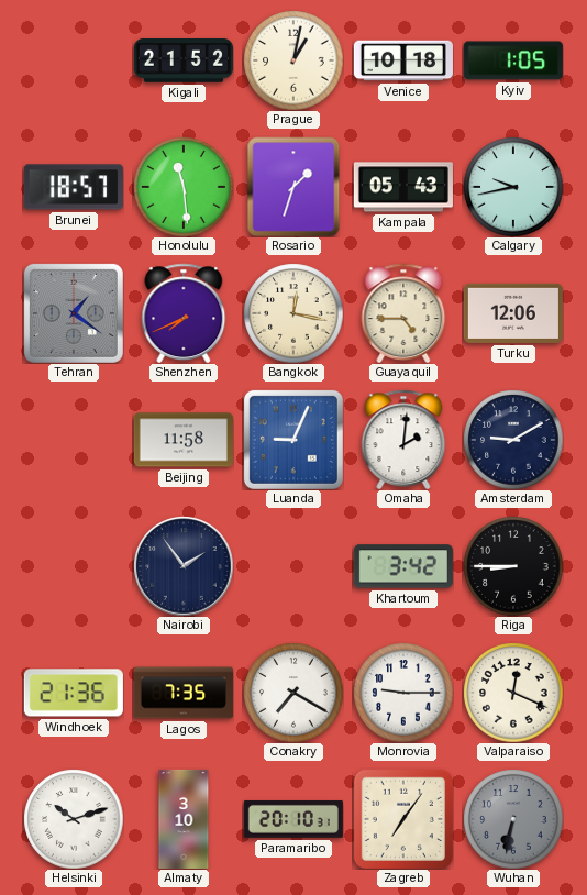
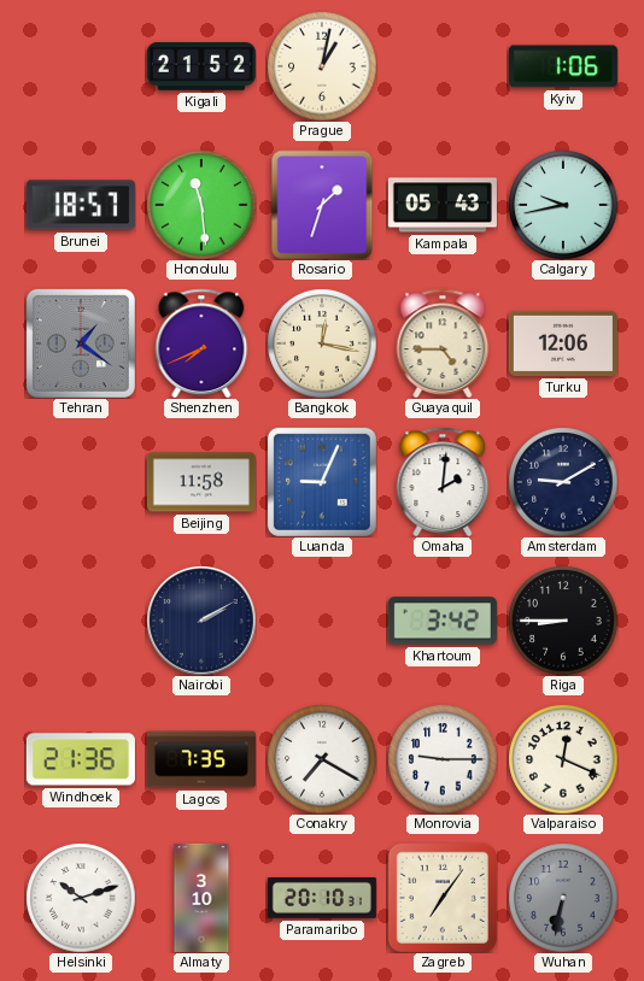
Venice: 10:18 -> none (403, 60)
Kyiv: 1:05 -> 1:06 (563, 66)
Nairobi: 1:54 -> 2:10 (201, 621)
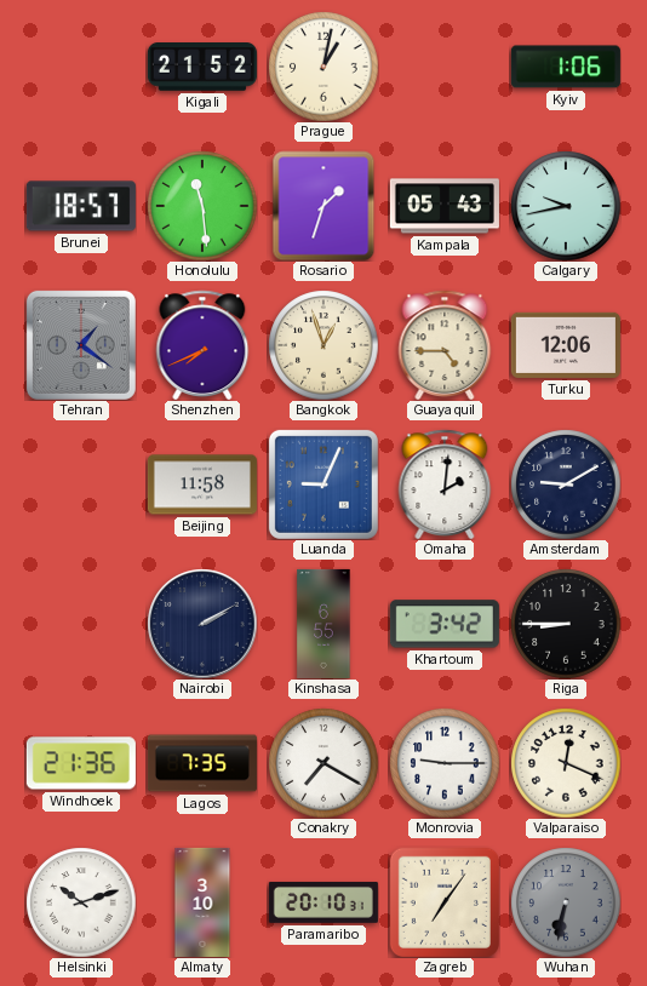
Bangkok: 12:17 -> 12:57 (323, 345)
Kinshasa: none -> 6:55 (323, 624)
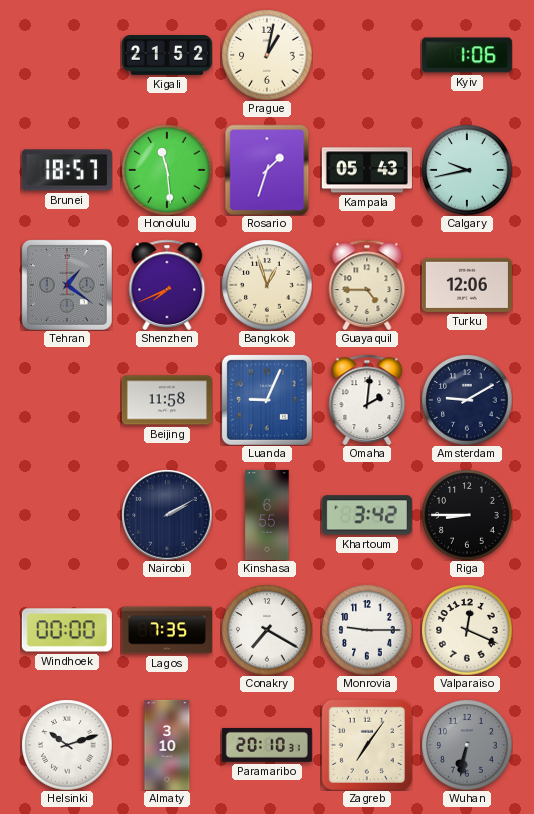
Windhoek: 21:36 -> 00:00 (67, 630)
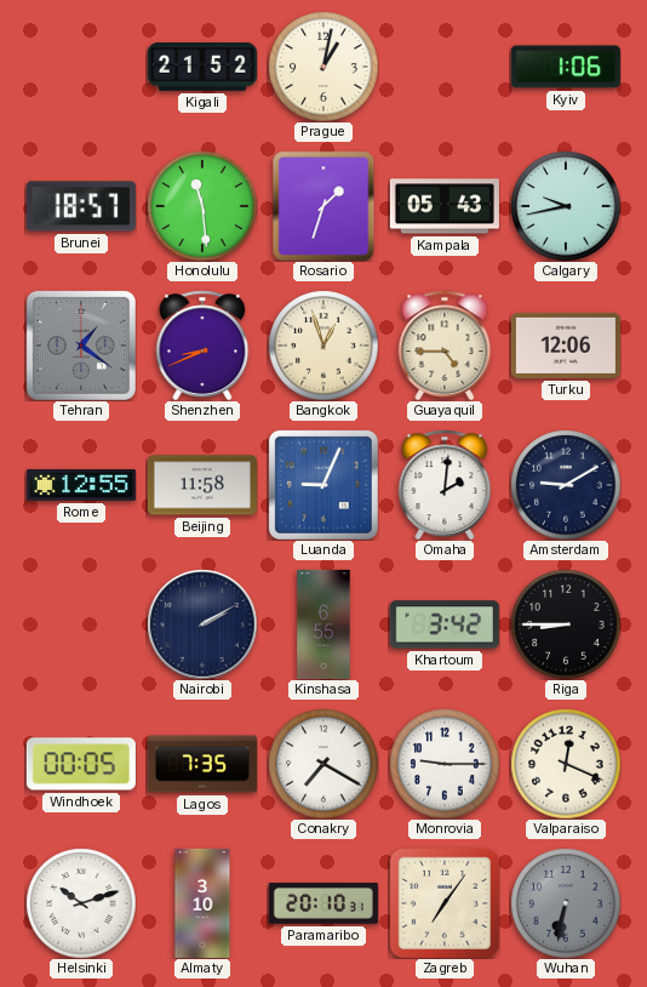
Shenzhen: 7:41 -> 8:41 (202, 346)
Rome: none -> 12:55 (81, 485)
Windhoek: 00:00 -> 00:05 (81, 764)
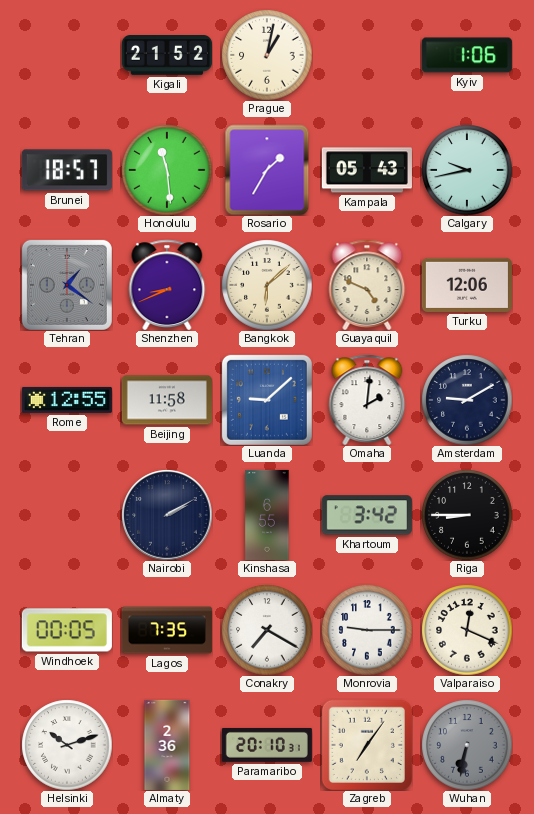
Rosario: 1:33 -> 1:35 (267, 170)
Bangkok: 12:57 -> 6:08 (267, 285)
Guayaquil: 4:45 -> 4:49 (367, 285)
Luanda: 9:04 -> 9:08 (267, 400)
Almaty: 3:10 -> 2:36 (167, 745)
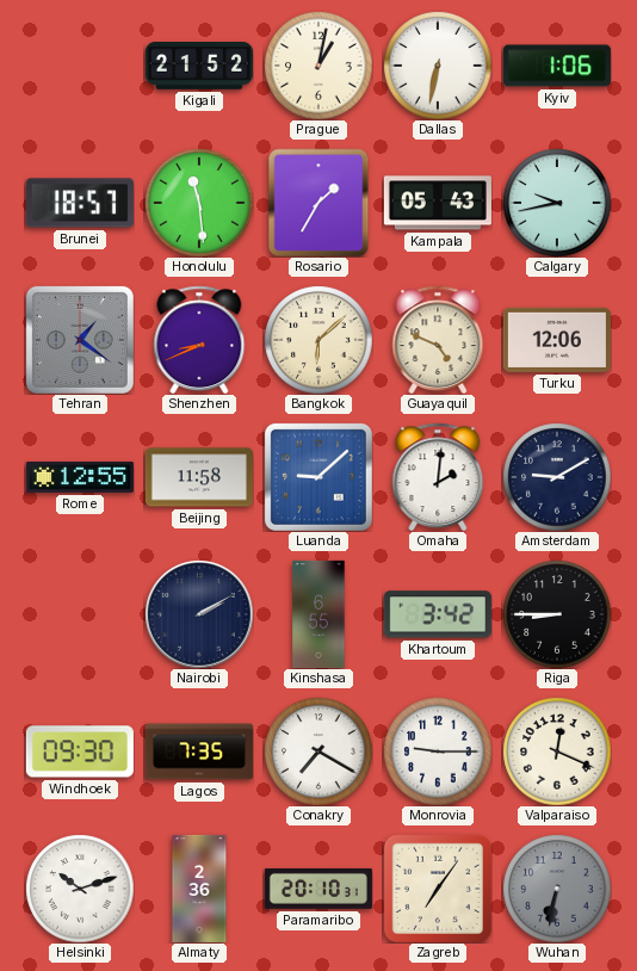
Dallas: none -> 6:32 (438, 66)
Windhoek: 00:05 -> 09:30 (80, 752)
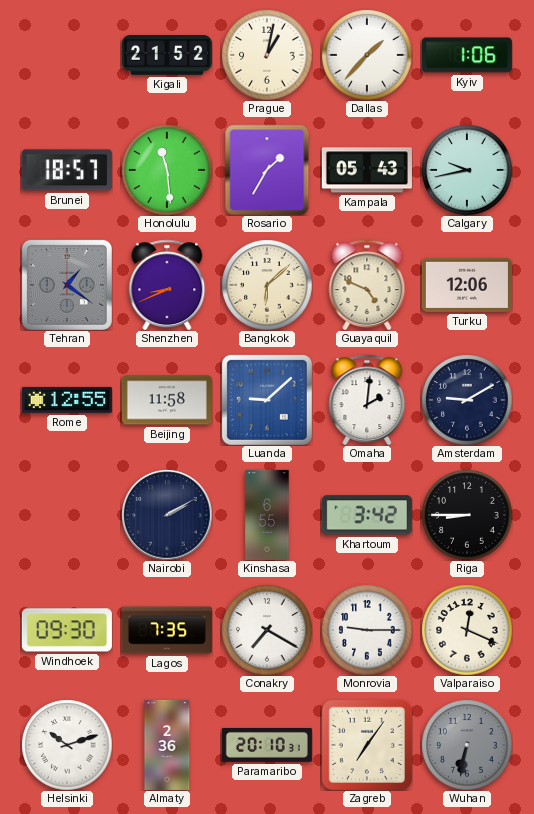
Dallas: 6:32 -> 1:37 (367, 55)
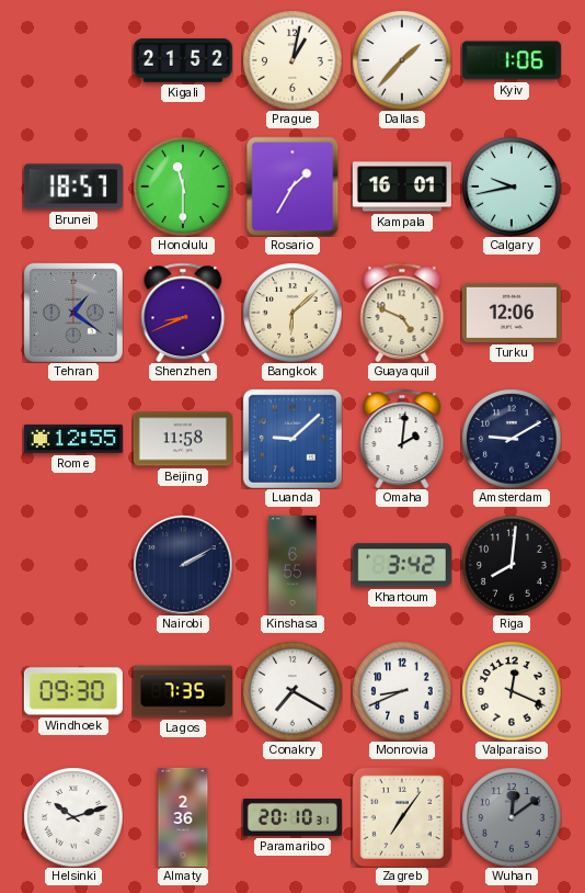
Honolulu: 11:29 -> 11:30 (183, 186)
Kampala: 05:43 -> 16:01 (402, 186)
Riga: 8:45 -> 8:01 (512, 565)
Monrovia: 9:15 -> 8:41 (402, 691)
Wuhan: 6:32 -> 12:09 (512, 817)
